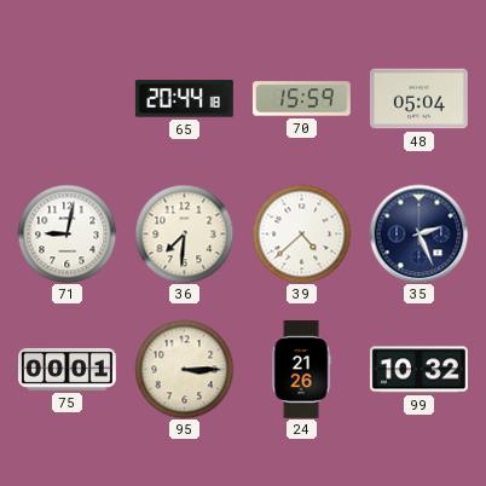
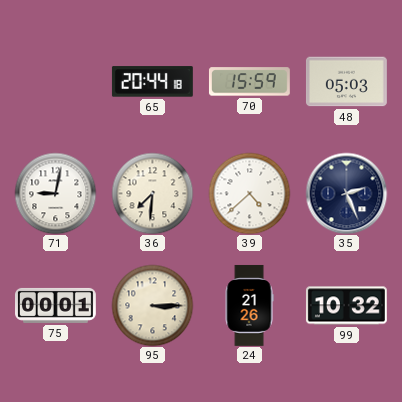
48: 05:04 -> 05:03 (346, 82)
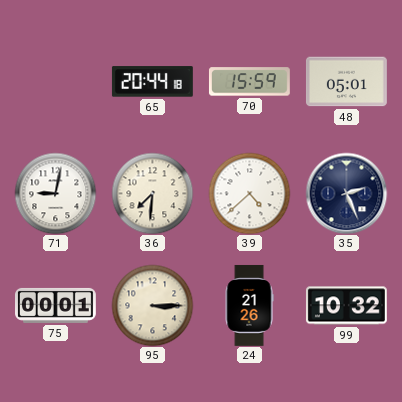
48: 05:03 -> 05:01 (346, 82)
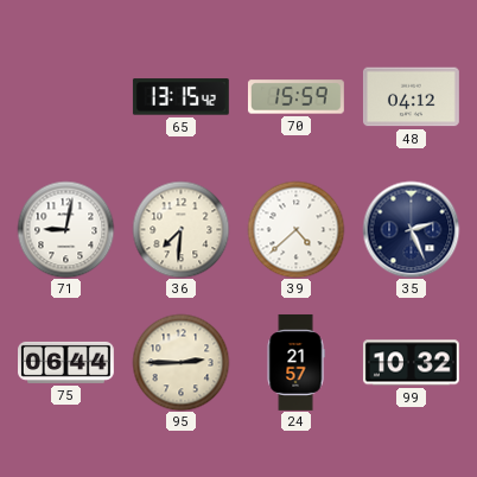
65: 20:44 -> 13:15 (180, 97)
48: 05:01 -> 04:12 (411, 97)
75: 00:01 -> 06:44 (66, 362)
95: 3:15 -> 2:45 (180, 362)
24: 21:26 -> 21:57 (295, 363)
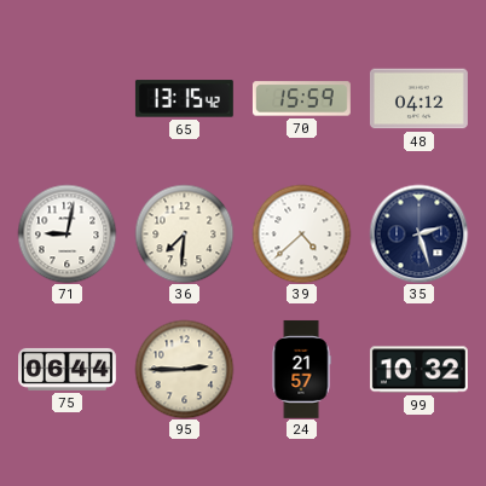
35: 2:26 -> 2:27 (418, 233)
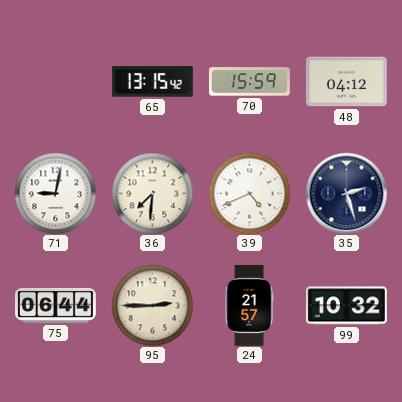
39: 4:38 -> 4:41 (249, 193)
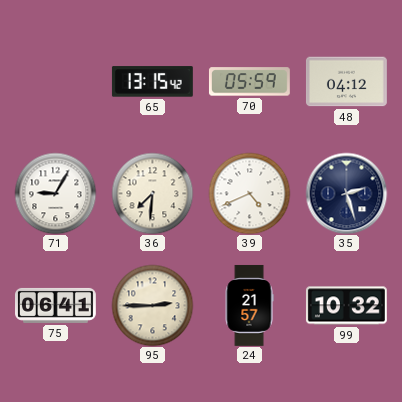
70: 15:59 -> 05:59 (249, 82)
71: 9:02 -> 9:05 (55, 193)
75: 06:44 -> 06:41 (56, 305)
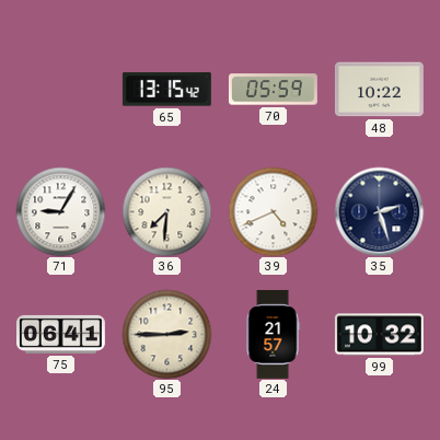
48: 04:12 -> 10:22 (379, 90)
